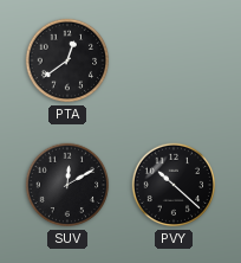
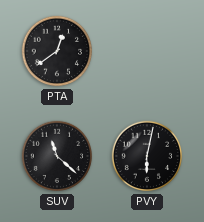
SUV: 12:10 -> 11:22 (57, 156)
PVY: 10:22 -> 6:02 (147, 156)
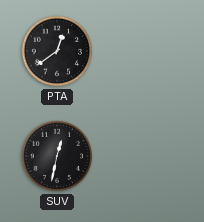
SUV: 11:22 -> 12:32 (57, 156)
PVY: 6:02 -> none (147, 156)
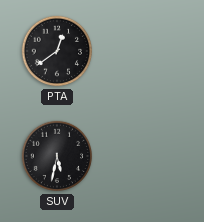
SUV: 12:32 -> 5:32 (57, 156)
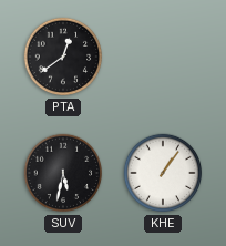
KHE: none -> 1:06 (163, 173)
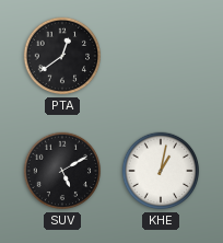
SUV: 5:32 -> 5:10 (62, 171)
KHE: 1:06 -> 1:02 (161, 171)
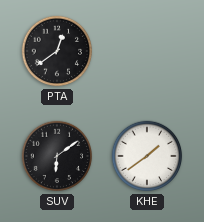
SUV: 5:10 -> 6:09 (57, 156)
KHE: 1:02 -> 1:39 (147, 156)
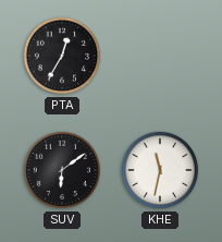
PTA: 12:39 -> 12:35 (62, 56)
KHE: 1:39 -> 11:32 (160, 170)
